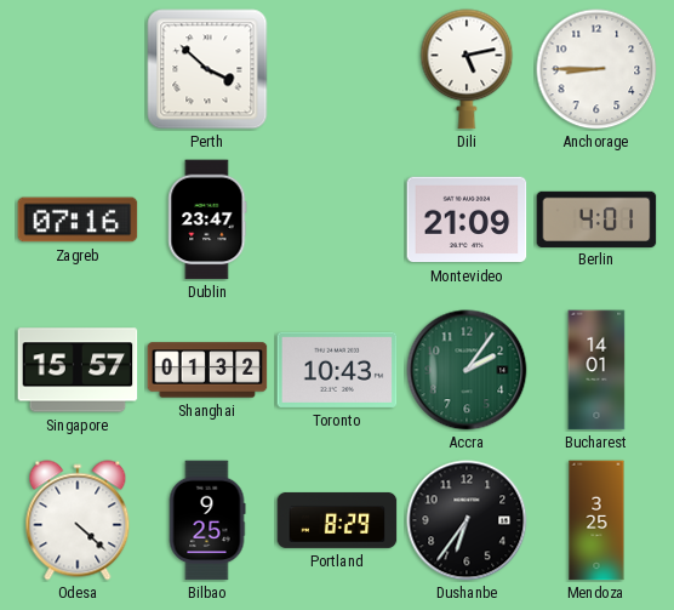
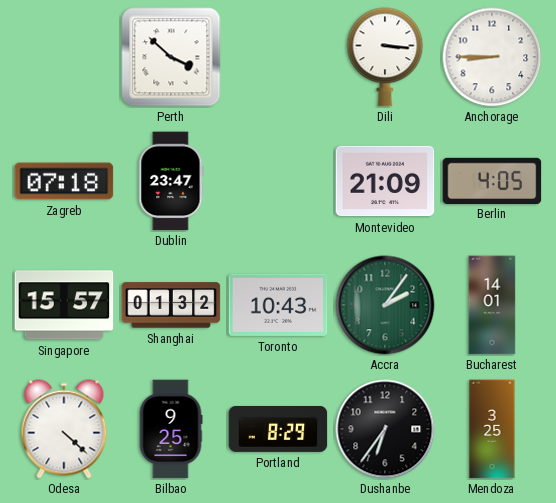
Dili: 5:13 -> 3:16 (385, 57)
Zagreb: 07:16 -> 07:18 (64, 181)
Berlin: 4:01 -> 4:05 (492, 180)
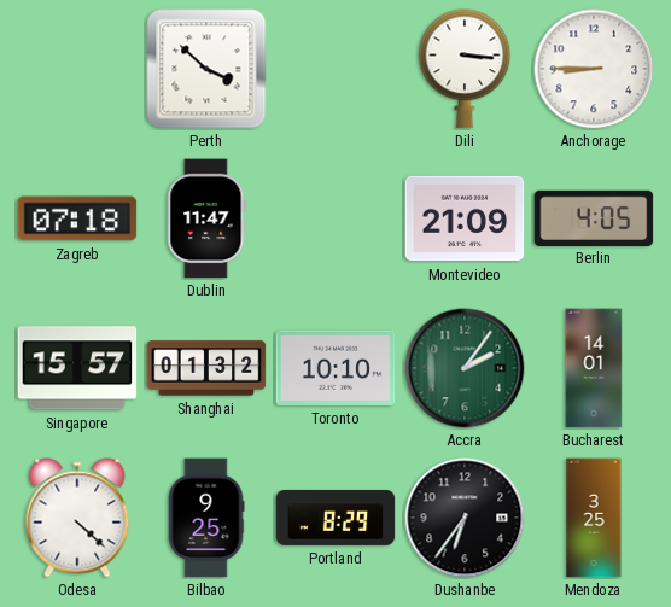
Dublin: 23:47 -> 11:47 (206, 218)
Toronto: 10:43 -> 10:10 (335, 368)
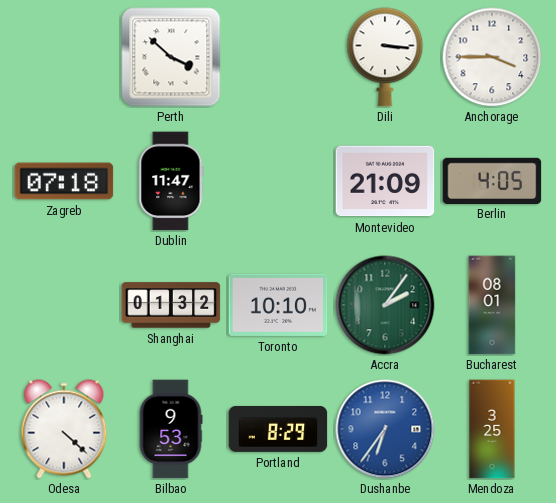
Anchorage: 8:45 -> 3:45 (492, 57)
Singapore: 15:57 -> none (77, 368)
Bucharest: 14:01 -> 08:01 (492, 305)
Bilbao: 9:25 -> 9:53 (171, 429)
Dushanbe dial: black -> blue (385, 429)
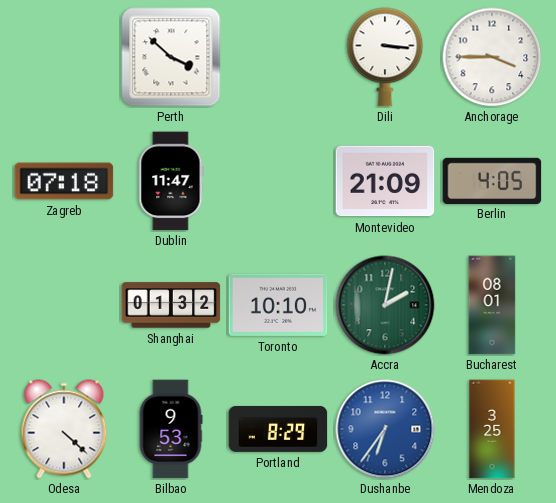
Accra: 2:06 -> 2:02 (385, 305)
